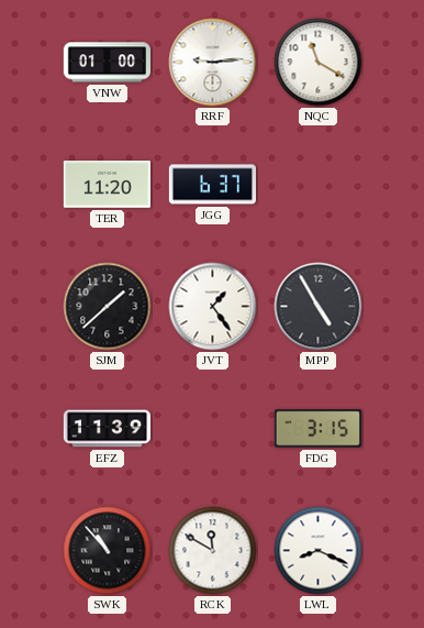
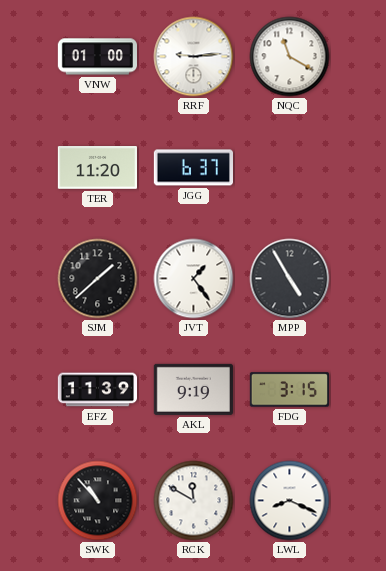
AKL: none -> 9:19 (193, 389)
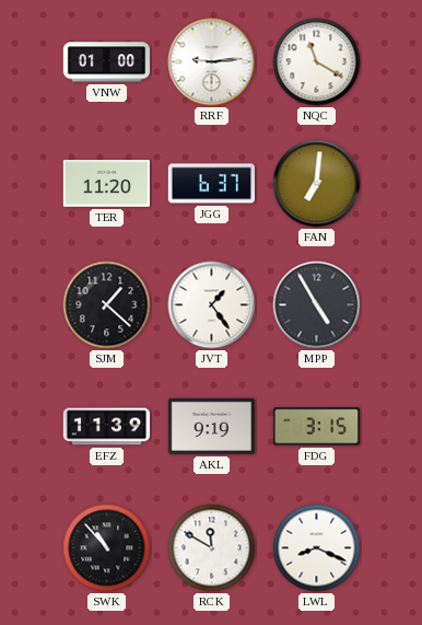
FAN: none -> 7:01 (317, 184)
SJM: 1:38 -> 1:22 (107, 305)
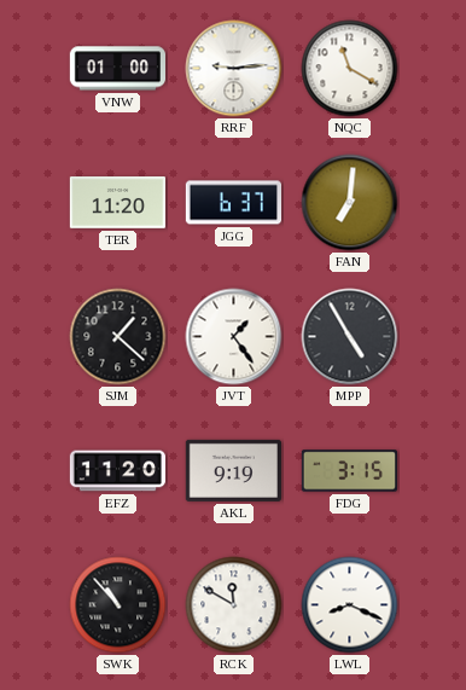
EFZ: 11:39 -> 11:20 (117, 471)
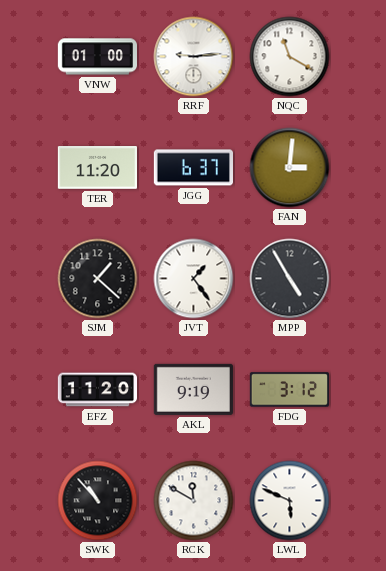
FAN: 7:01 -> 3:01 (290, 168)
FDG: 3:15 -> 3:12 (289, 390)
LWL: 8:19 -> 5:49 (290, 501)
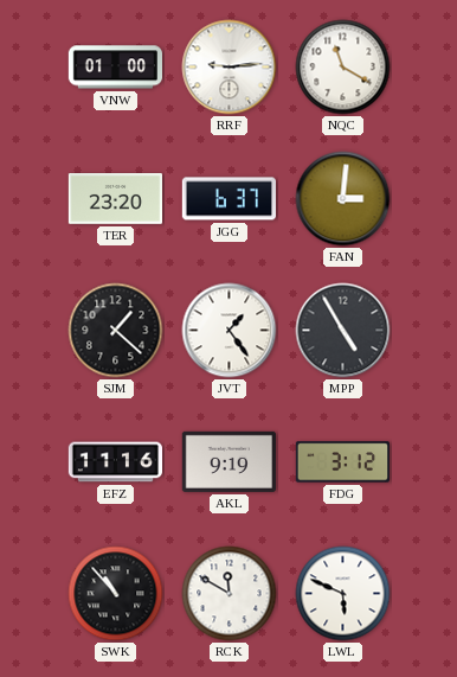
TER: 11:20 -> 23:20 (115, 199)
EFZ: 11:20 -> 11:16 (115, 462)
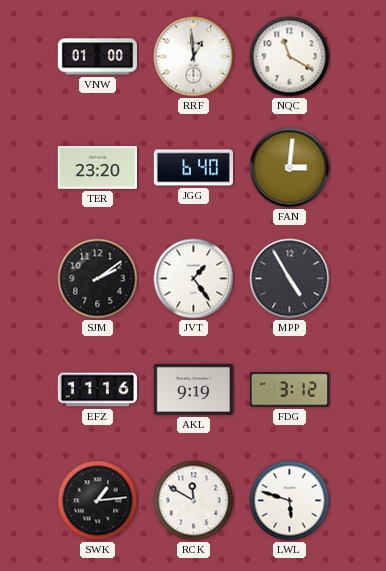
RRF: 9:14 -> 12:59 (194, 57)
JGG: 6:37 -> 6:40 (193, 168)
SJM: 1:22 -> 2:09 (98, 279)
SWK: 10:53 -> 1:14 (98, 501)
LWL: 5:49 -> 5:48 (290, 501)
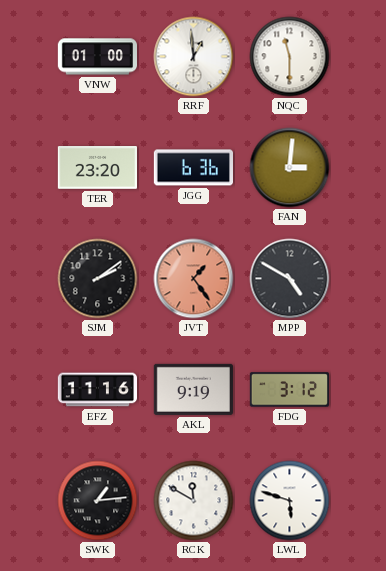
NQC: 11:20 -> 11:30 (290, 57)
JGG: 6:40 -> 6:36 (193, 168)
JVT dial: white -> salmon (194, 279)
MPP: 4:55 -> 4:50 (290, 279)
